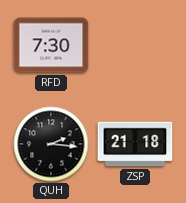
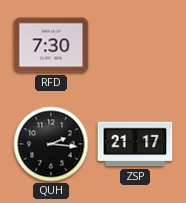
ZSP: 21:18 -> 21:17 (135, 144)
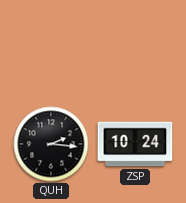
RFD: 7:30 -> none (51, 45)
ZSP: 21:17 -> 10:24 (135, 144)
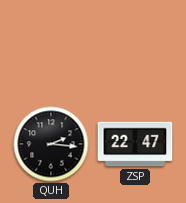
ZSP: 10:24 -> 22:47 (135, 144)
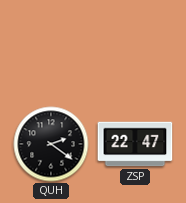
QUH: 2:16 -> 2:21 (51, 144)
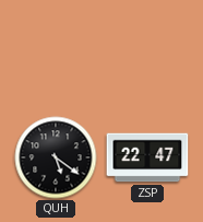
QUH: 2:21 -> 5:21 (56, 157)
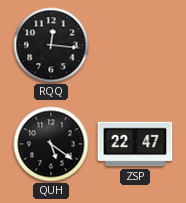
RQQ: none -> 12:16 (51, 45)
